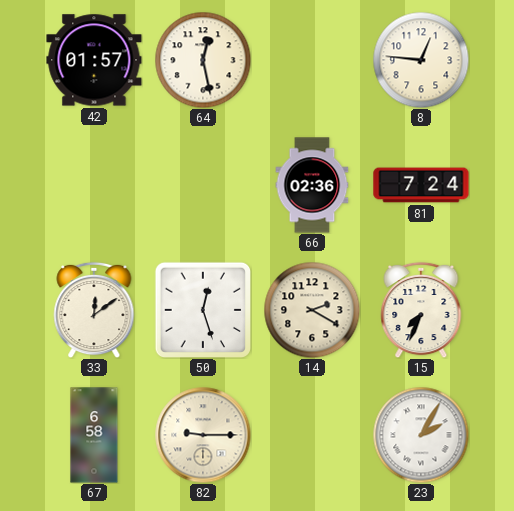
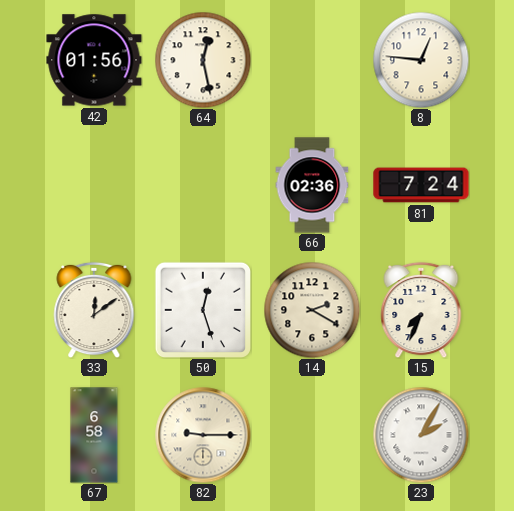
42: 01:57 -> 01:56 (94, 60)
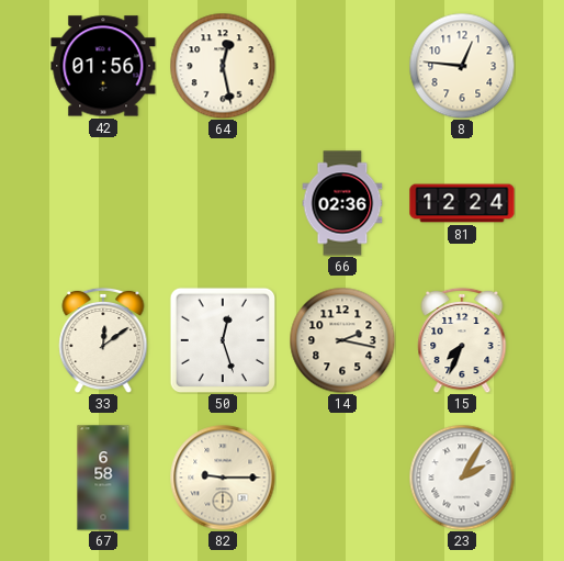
81: 7:24 -> 12:24 (462, 203)
14: 2:20 -> 2:17 (342, 340)
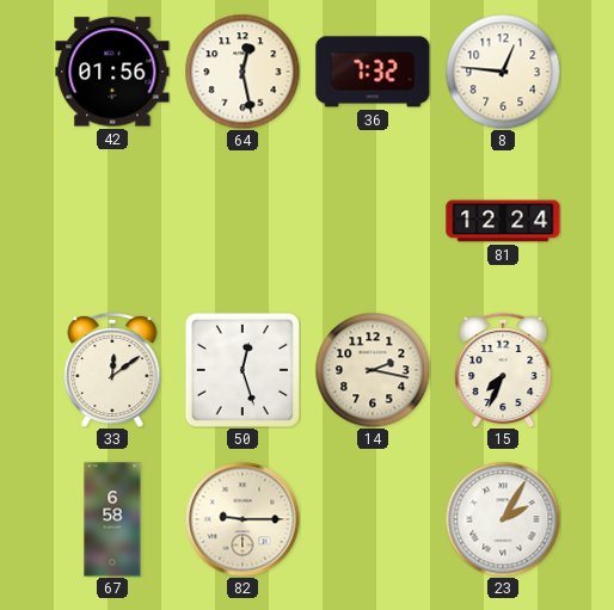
36: none -> 7:32 (373, 72)
66: 02:36 -> none (342, 203)
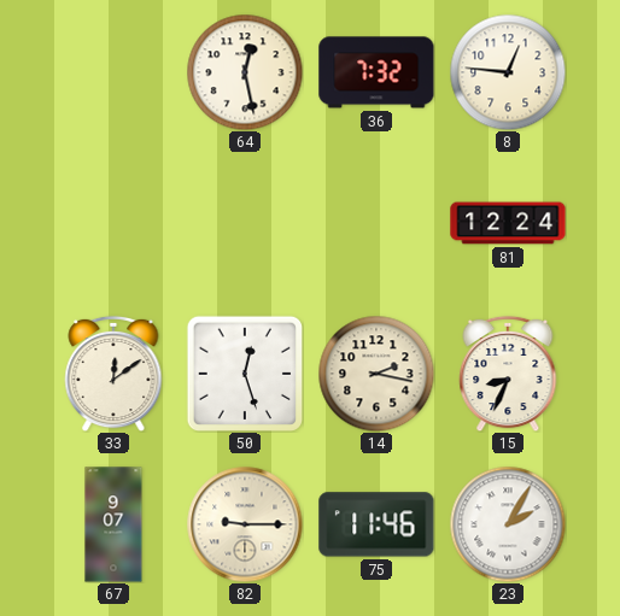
42: 01:56 -> none (112, 72)
15: 7:34 -> 8:34 (508, 374)
67: 6:58 -> 9:07 (113, 524)
75: none -> 11:46 (376, 524)
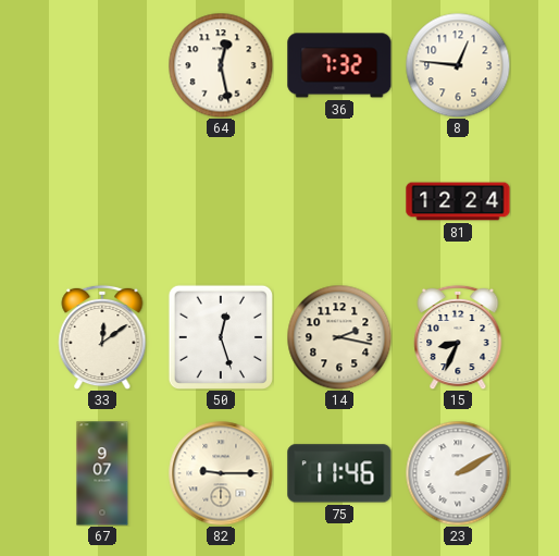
23: 2:05 -> 2:10 (458, 473)
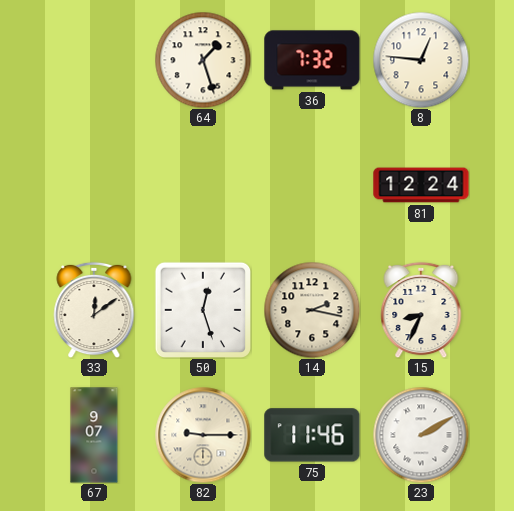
64: 12:28 -> 1:27 (203, 60)
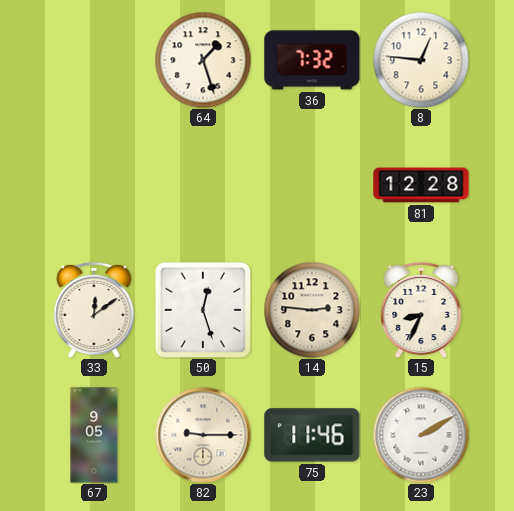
81: 12:24 -> 12:28 (421, 185)
14: 2:17 -> 2:46 (312, 310)
67: 9:07 -> 9:05 (94, 435)
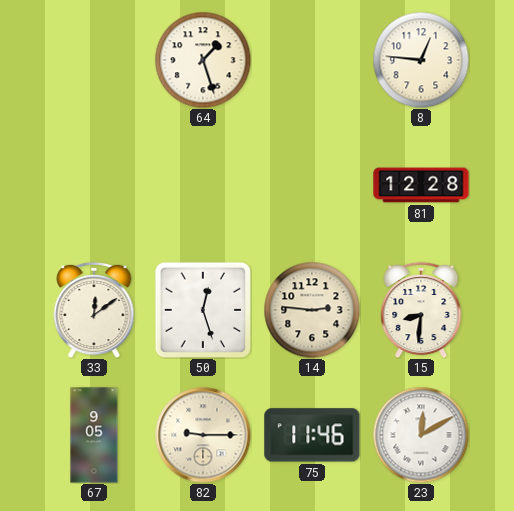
36: 7:32 -> none (312, 60)
15: 8:34 -> 8:31 (421, 310)
23: 2:10 -> 12:10 (421, 435)
